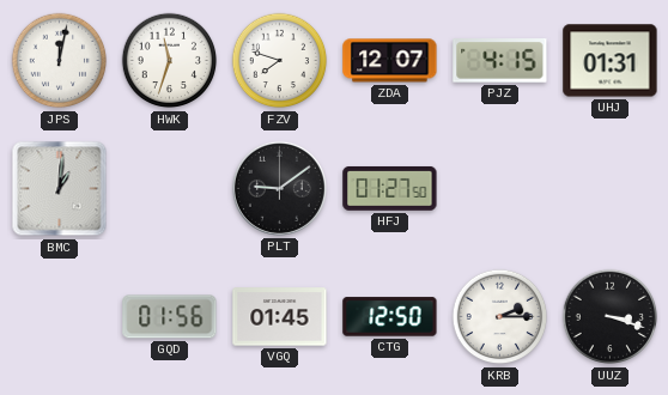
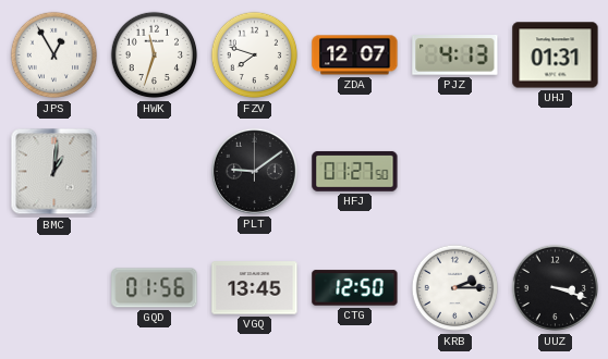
JPS: 12:02 -> 12:55 (54, 55)
PJZ: 4:15 -> 4:13 (455, 55)
VGQ: 01:45 -> 13:45 (255, 288)
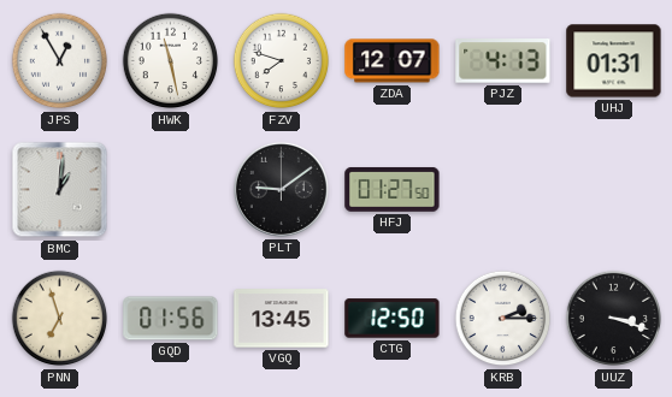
HWK: 11:33 -> 11:28 (171, 61)
PNN: none -> 6:57 (60, 319)
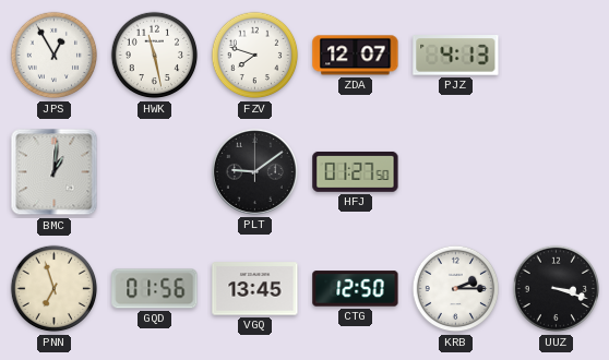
UHJ: 01:31 -> none (614, 61)
